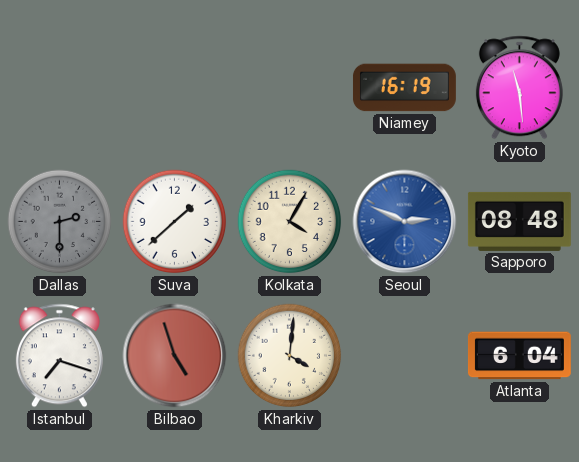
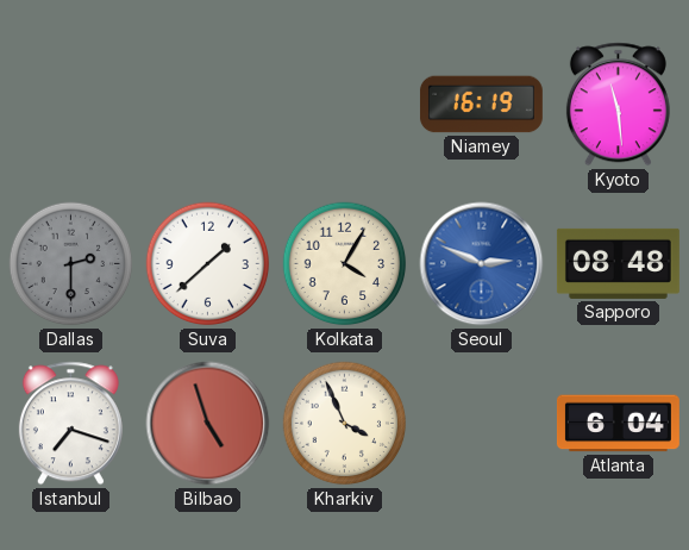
Kharkiv: 4:01 -> 3:56 (345, 424)
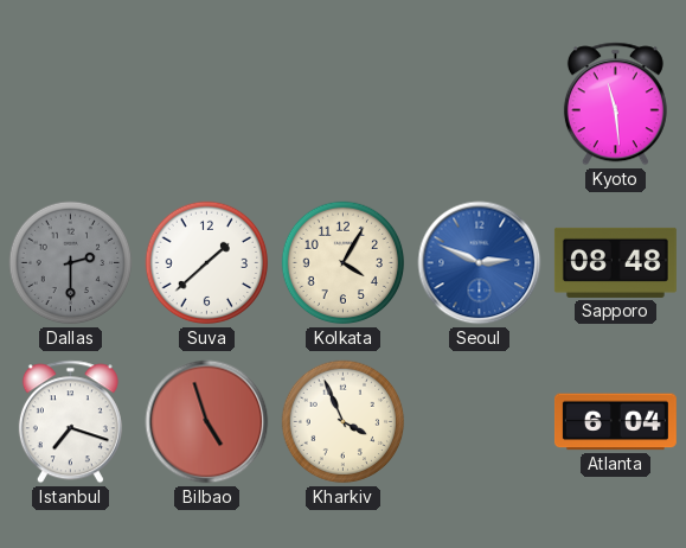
Niamey: 16:19 -> none (481, 105)
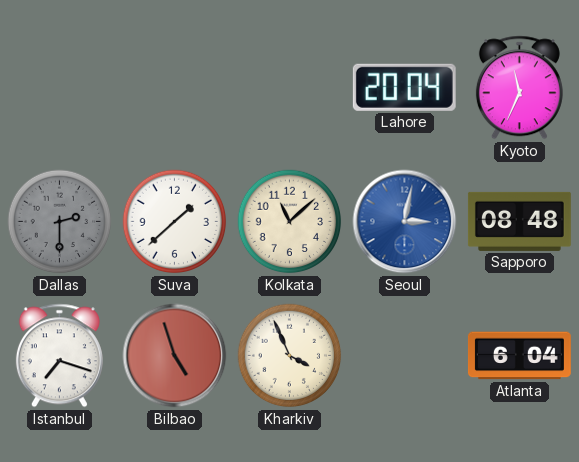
Lahore: none -> 20:04 (404, 87)
Kyoto: 11:29 -> 11:34 (519, 88)
Kolkata: 4:05 -> 11:08 (290, 222)
Seoul: 2:49 -> 3:02 (405, 222)
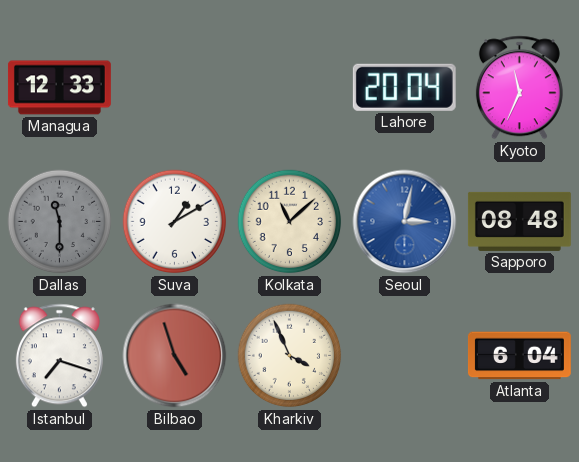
Managua: none -> 12:33 (59, 88)
Dallas: 2:30 -> 11:30 (60, 222)
Suva: 1:38 -> 1:10 (175, 222)
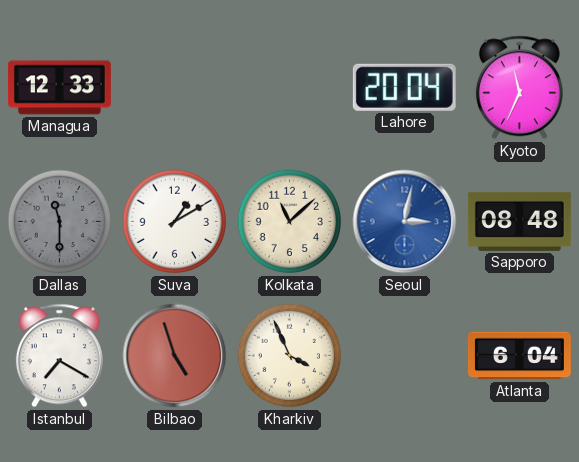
Istanbul: 7:18 -> 7:20 (59, 356)
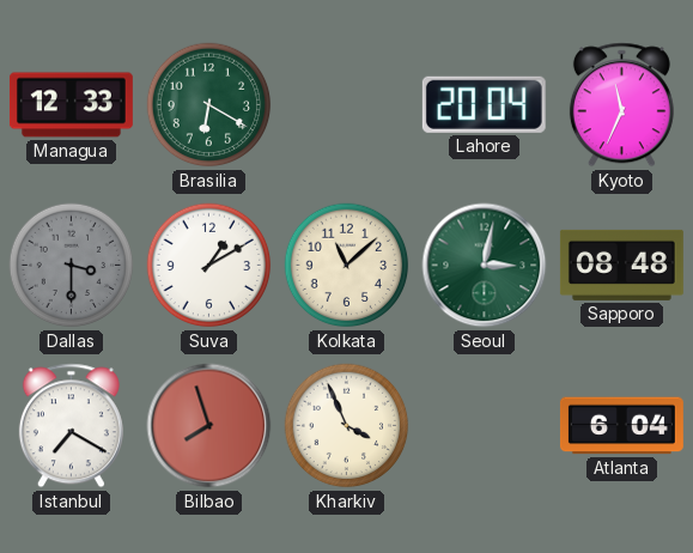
Brasilia: none -> 6:20 (209, 105)
Dallas: 11:30 -> 3:30 (72, 266)
Seoul dial: blue -> green (485, 266)
Bilbao: 4:57 -> 7:57 (209, 426)
